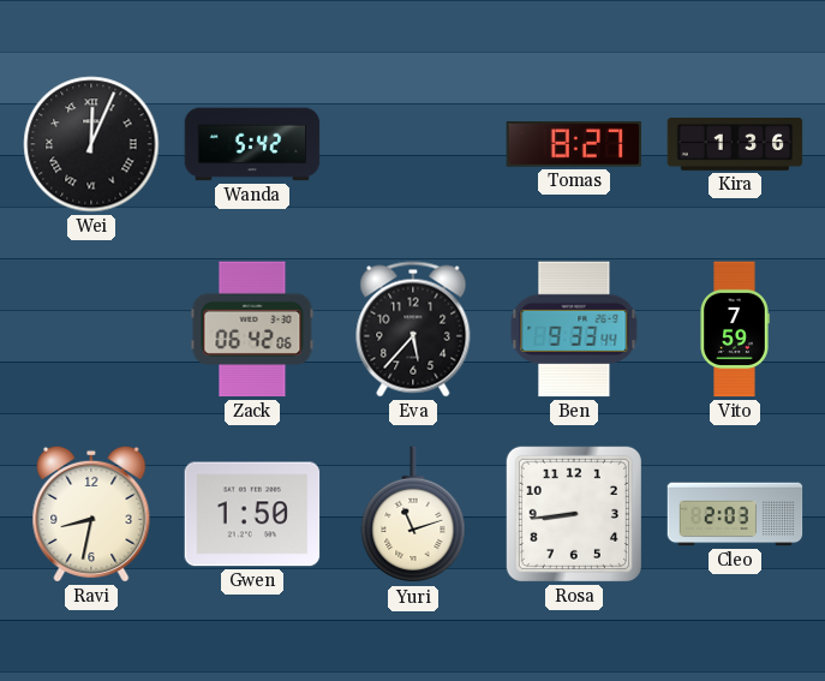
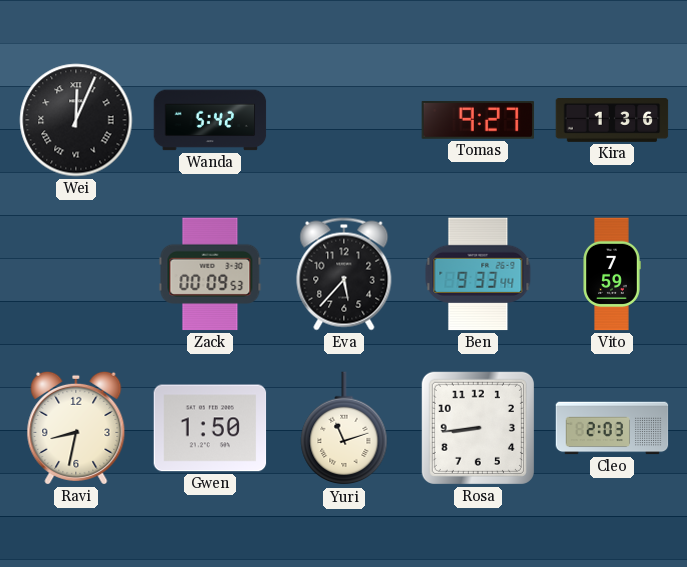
Tomas: 8:27 -> 9:27 (478, 120)
Zack: 06:42 -> 00:09 (210, 274)
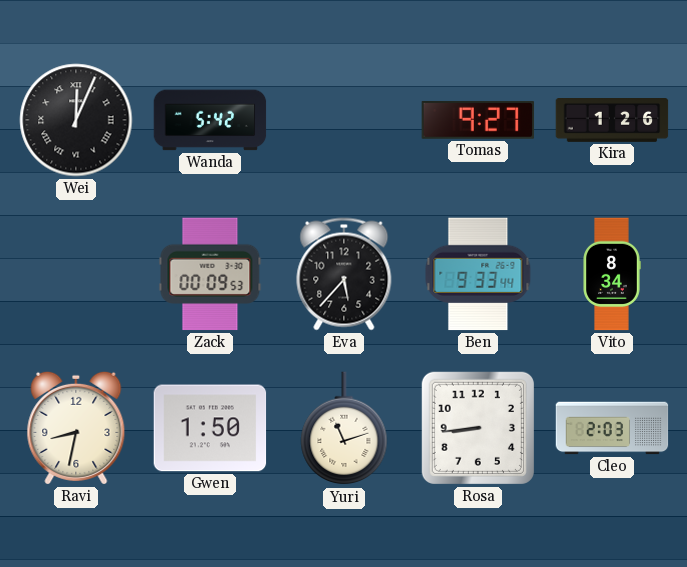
Kira: 1:36 -> 1:26 (612, 121)
Vito: 7:59 -> 8:34 (612, 274)
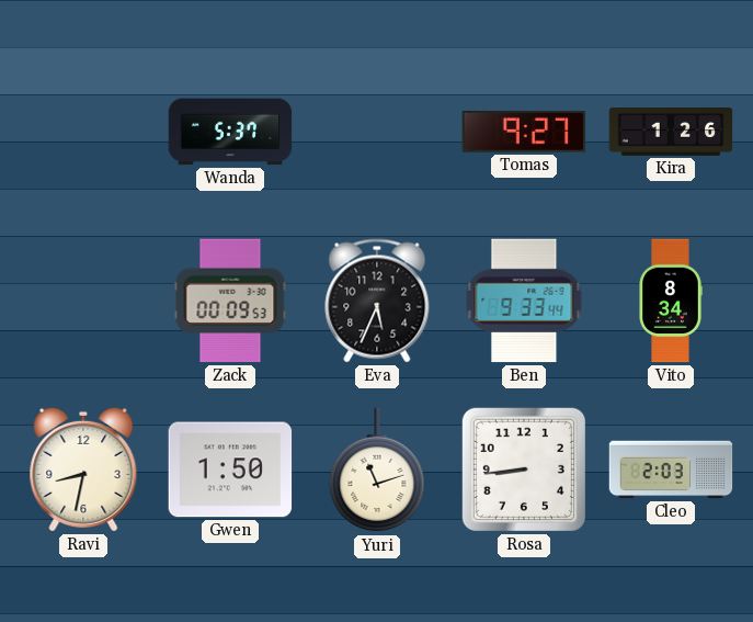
Wei: 12:04 -> none (76, 120)
Wanda: 5:42 -> 5:37 (230, 132)
Eva: 5:37 -> 5:34 (377, 301)
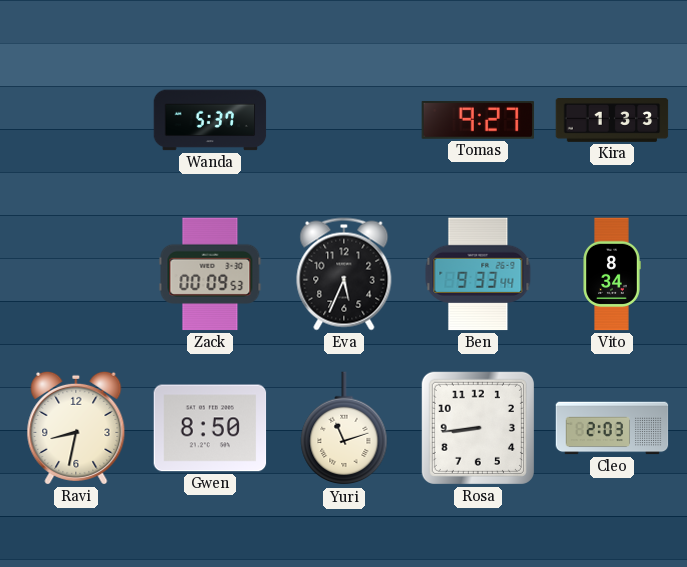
Kira: 1:26 -> 1:33 (612, 121)
Gwen: 1:50 -> 8:50 (210, 428)
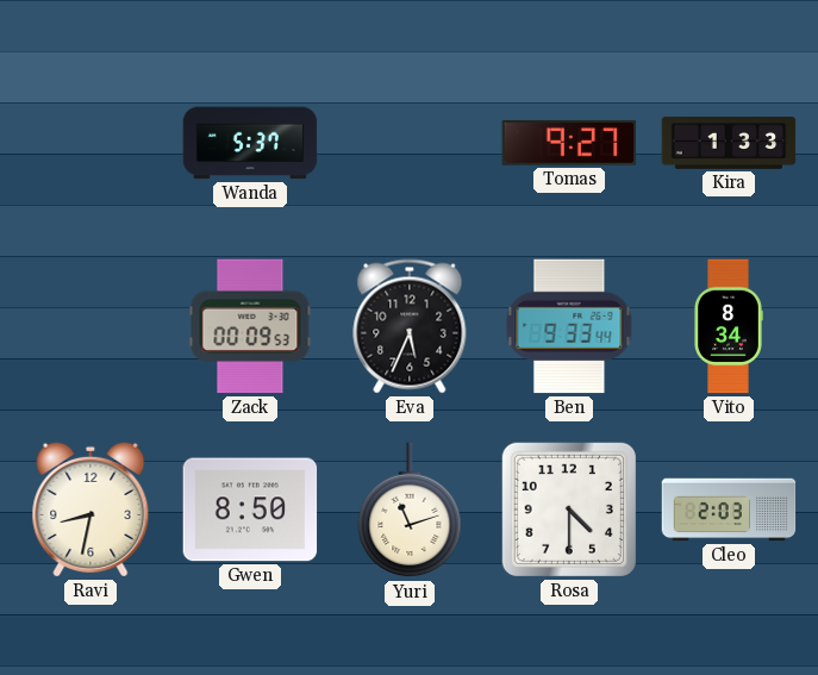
Rosa: 8:44 -> 4:30 (569, 510)
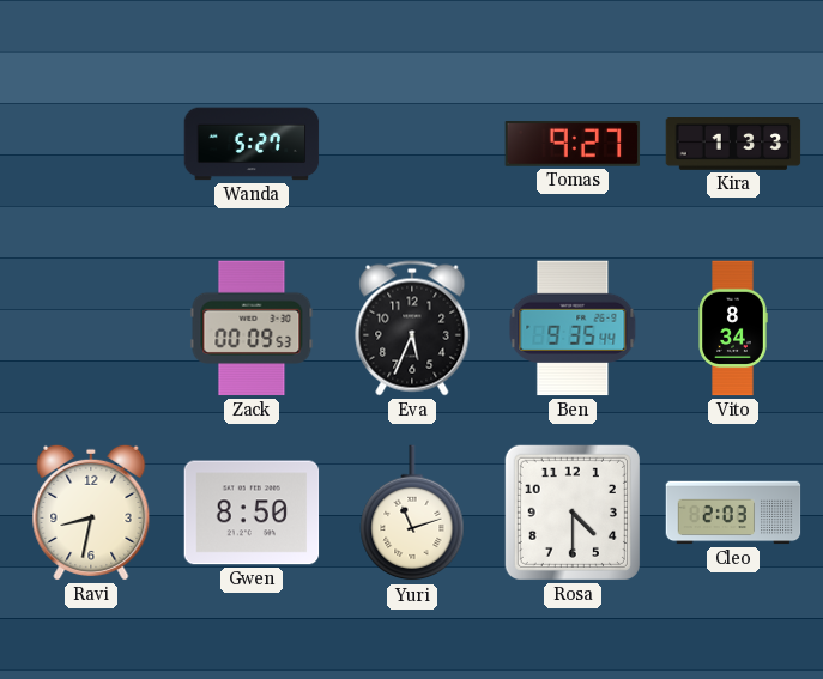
Wanda: 5:37 -> 5:27 (252, 144)
Ben: 9:33 -> 9:35 (573, 328)
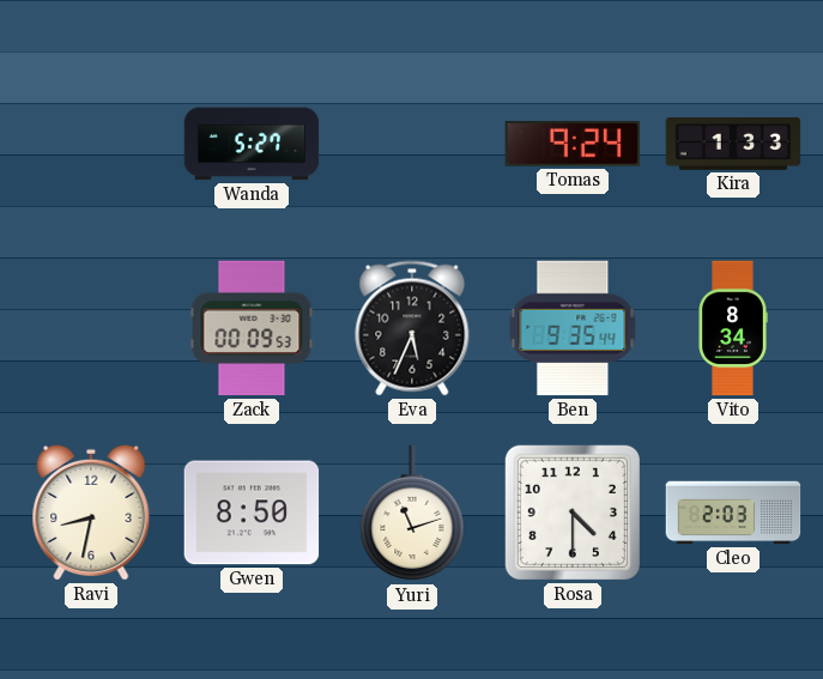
Tomas: 9:27 -> 9:24 (573, 144)
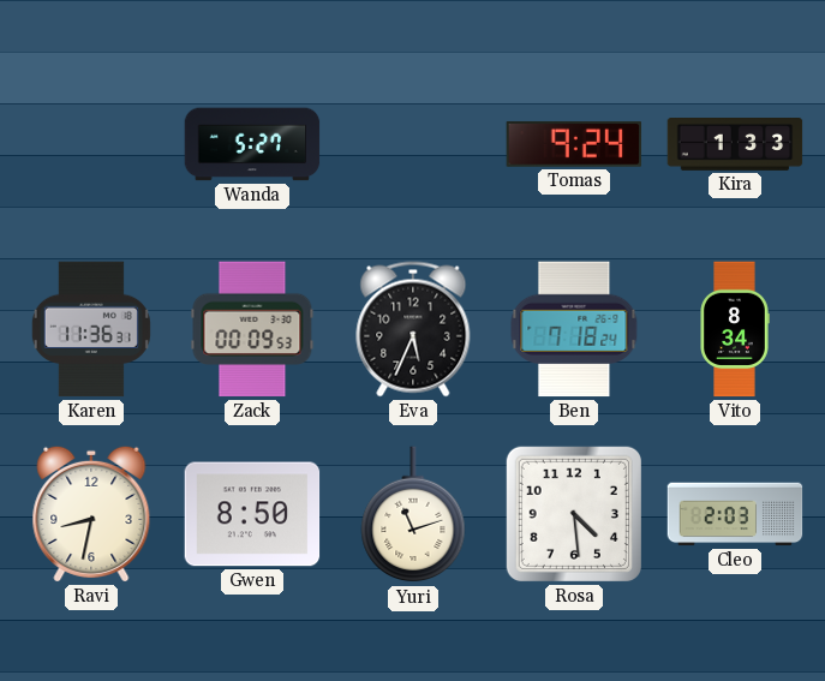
Karen: none -> 11:36 (91, 329)
Ben: 9:35 -> 7:18 (574, 329)
Rosa: 4:30 -> 4:29 (574, 514)
